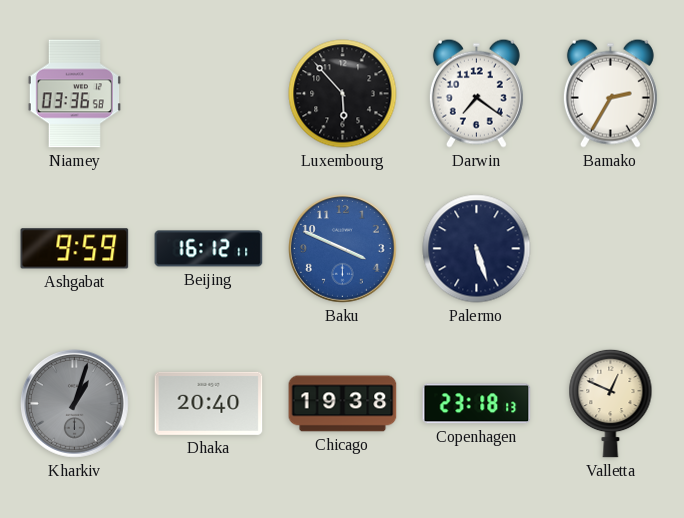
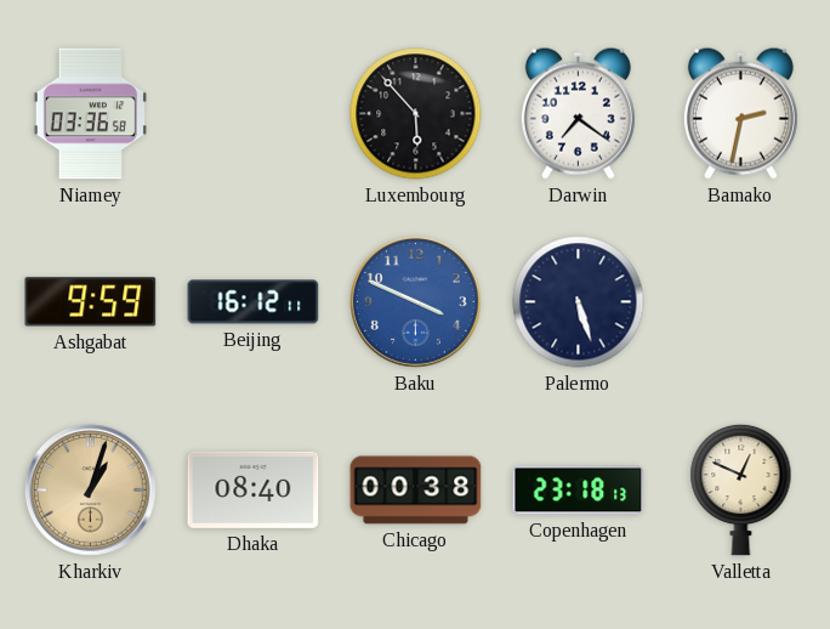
Bamako: 2:35 -> 2:32 (740, 113)
Kharkiv dial: grey -> champagne (91, 491)
Dhaka: 20:40 -> 08:40 (254, 489)
Chicago: 19:38 -> 00:38 (416, 491)
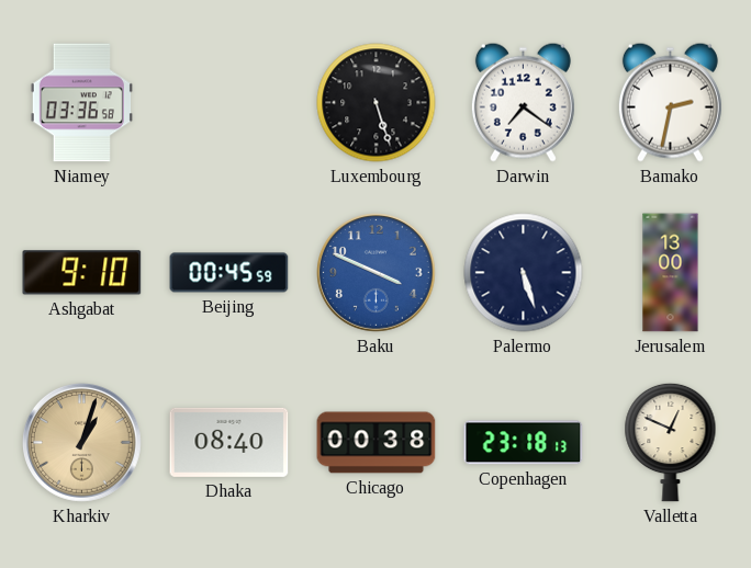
Luxembourg: 5:53 -> 5:27 (377, 103)
Ashgabat: 9:59 -> 9:10 (82, 273)
Beijing: 16:12 -> 00:45 (229, 273)
Jerusalem: none -> 13:00 (671, 273)
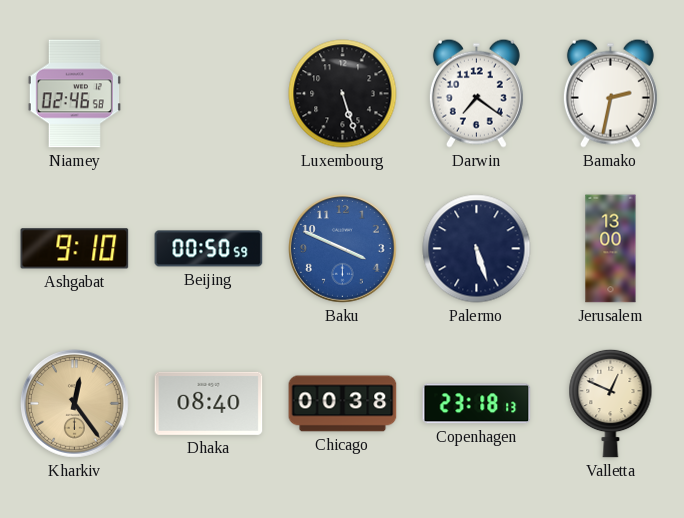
Niamey: 03:36 -> 02:46 (74, 94)
Beijing: 00:45 -> 00:50 (209, 249)
Kharkiv: 1:03 -> 12:24 (75, 404)
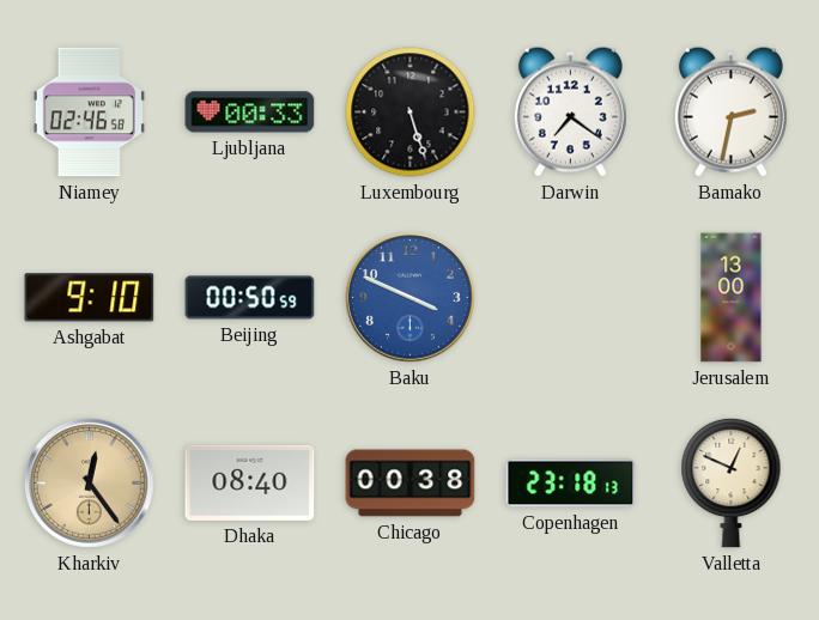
Ljubljana: none -> 00:33 (250, 113)
Palermo: 5:27 -> none (477, 249)
